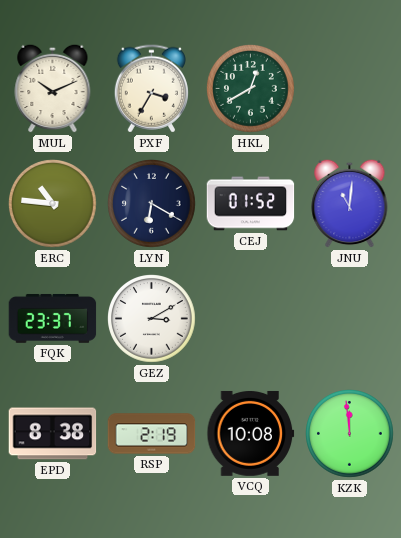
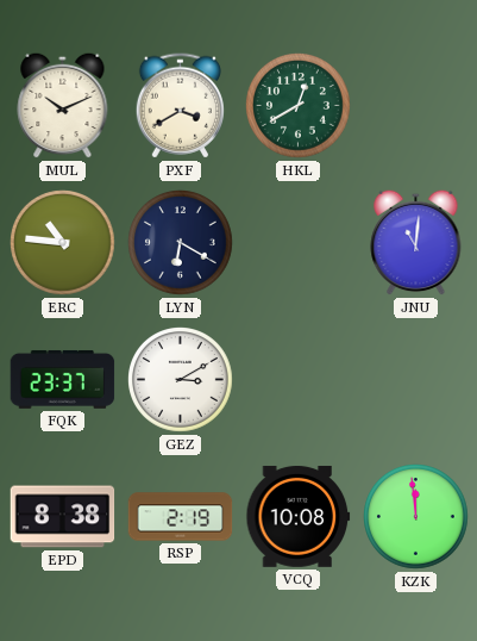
PXF: 3:35 -> 3:40 (180, 106)
CEJ: 01:52 -> none (251, 204)
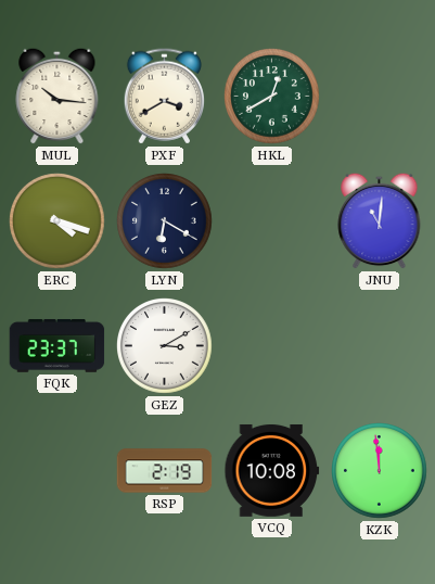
MUL: 10:11 -> 10:16 (57, 96)
ERC: 10:46 -> 4:18 (57, 221)
EPD: 8:38 -> none (63, 517)
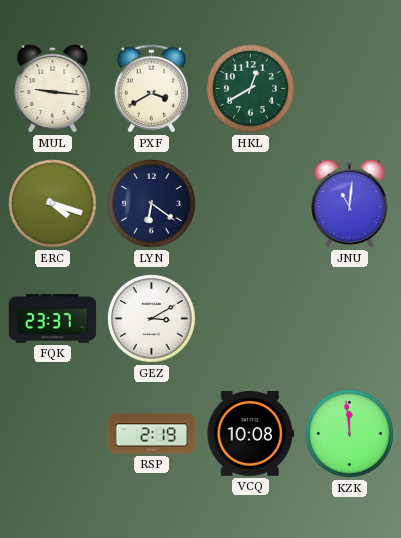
MUL: 10:16 -> 9:16 (53, 88)
LYN: 6:20 -> 6:21 (152, 204)
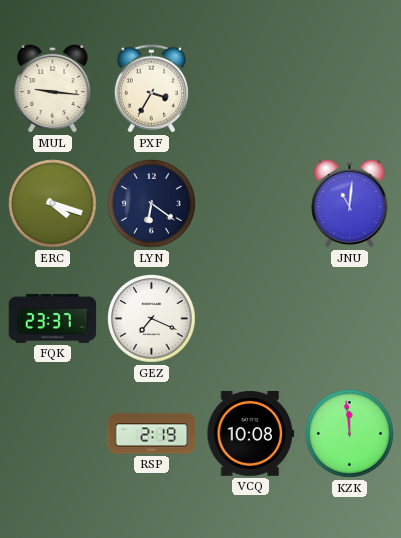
PXF: 3:40 -> 3:35 (151, 89)
HKL: 12:40 -> none (251, 89)
GEZ: 3:10 -> 7:19 (152, 319)
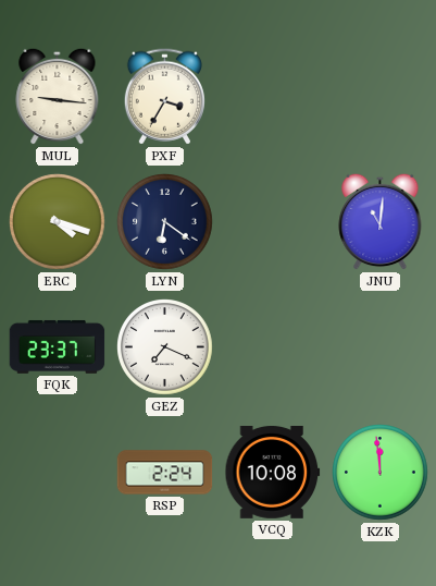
RSP: 2:19 -> 2:24 (165, 473)
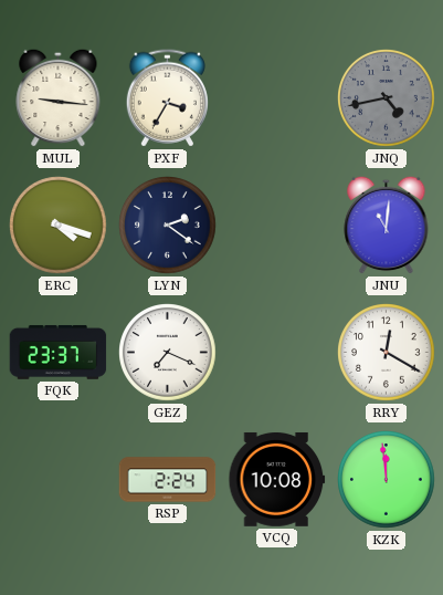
JNQ: none -> 4:43 (387, 98)
LYN: 6:21 -> 2:21 (168, 226)
RRY: none -> 12:20 (387, 353)
